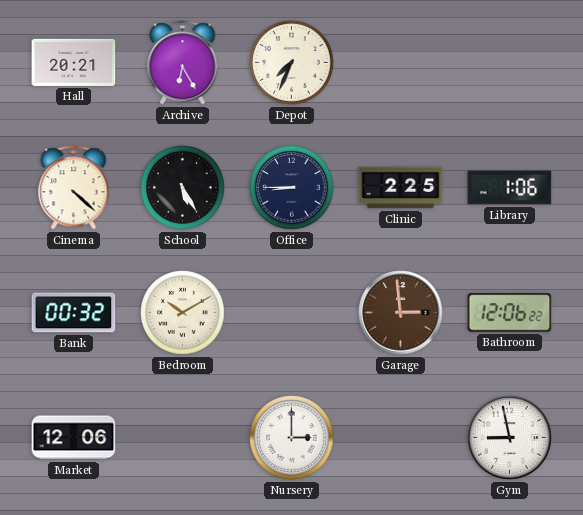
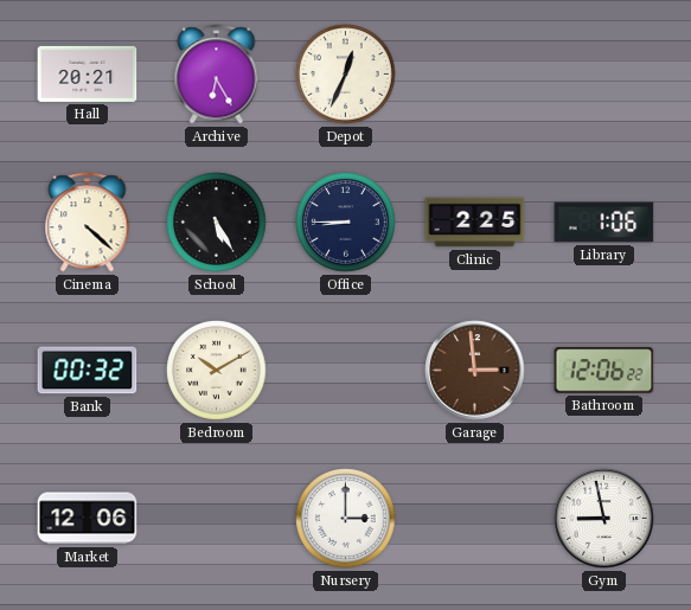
Depot: 7:34 -> 12:34 (346, 75)
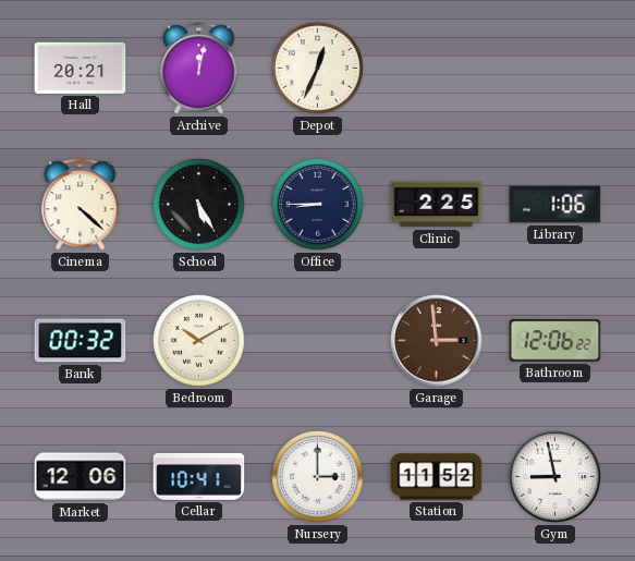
Archive: 6:25 -> 12:02 (199, 69)
Cellar: none -> 10:41 (199, 476)
Station: none -> 11:52 (437, 477)
